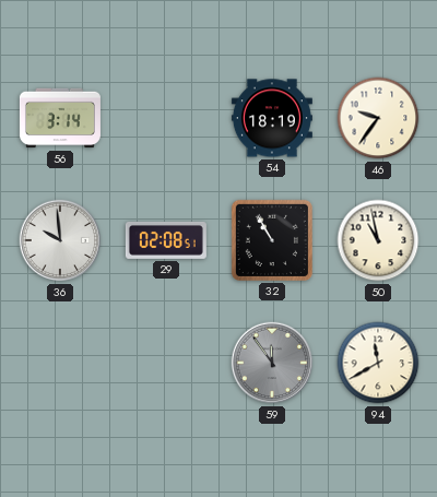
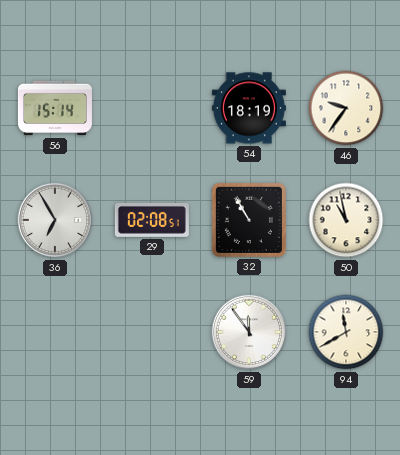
56: 3:14 -> 15:14 (55, 108)
36: 9:59 -> 6:55 (55, 220)
59 dial: grey -> white (249, 332)
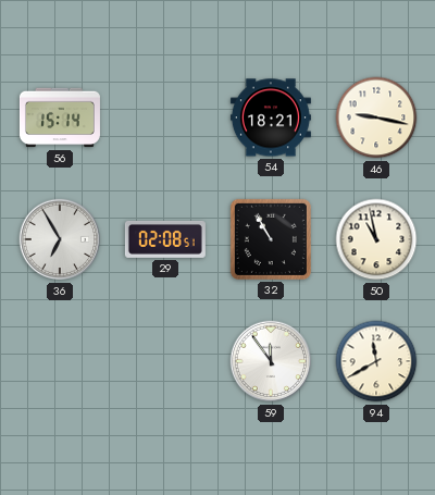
54: 18:19 -> 18:21 (271, 117)
46: 9:36 -> 9:17 (376, 117)
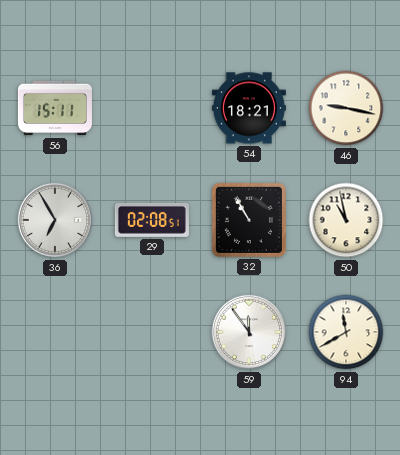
56: 15:14 -> 15:11 (55, 108)
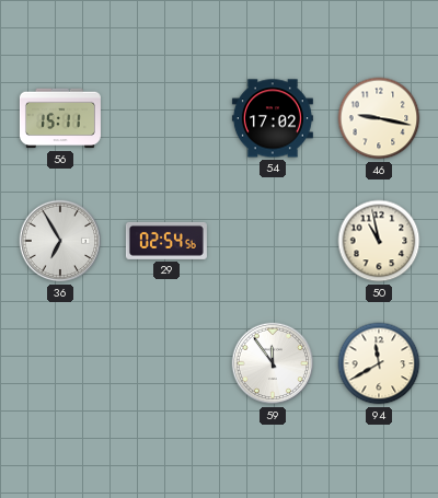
54: 18:21 -> 17:02 (273, 118)
29: 02:08 -> 02:54 (166, 241)
32: 10:55 -> none (249, 220)
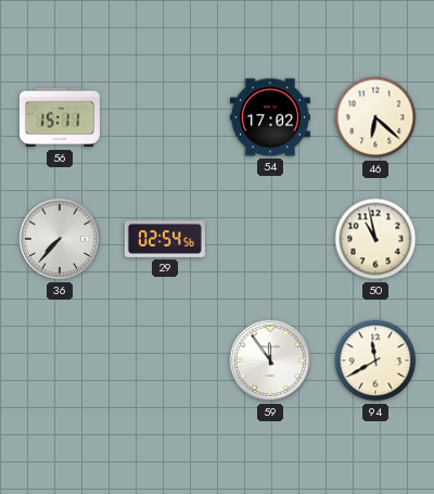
46: 9:17 -> 6:22 (375, 117)
36: 6:55 -> 7:37 (60, 239)
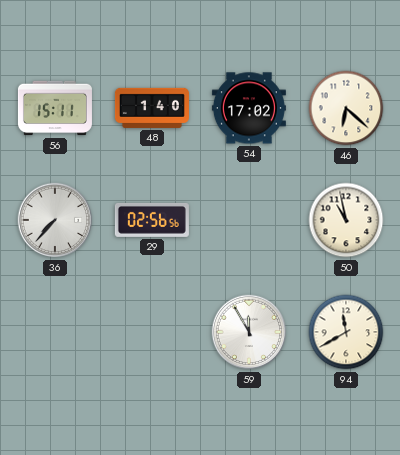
48: none -> 1:40 (152, 108)
29: 02:54 -> 02:56 (152, 220)
59: 11:54 -> 11:55 (249, 332)
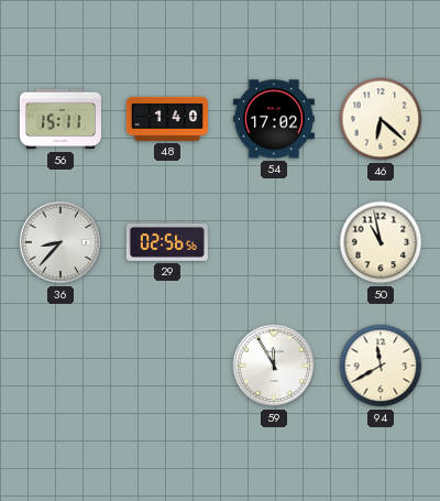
36: 7:37 -> 8:37 (61, 242)
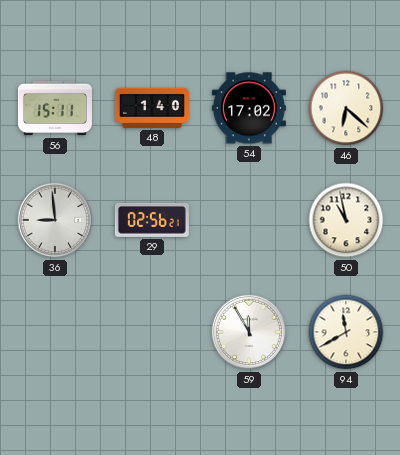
36: 8:37 -> 8:59 (55, 220)
29: 02:56:56 -> 02:56:21 (152, 220)
